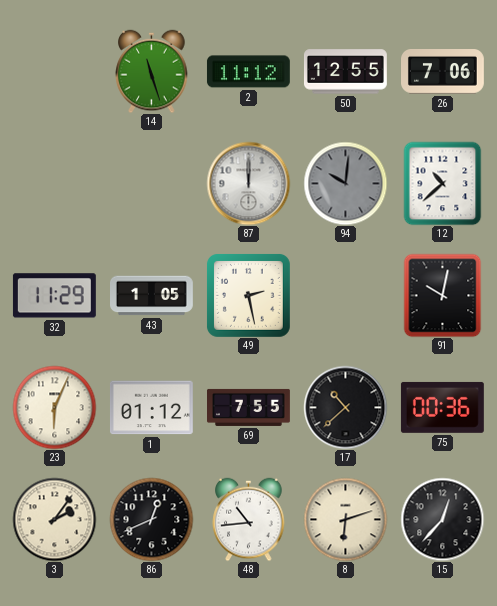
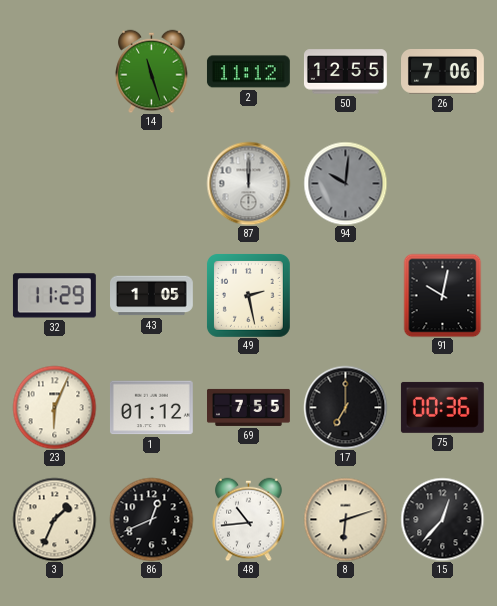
12: 10:38 -> none (443, 183)
17: 10:38 -> 7:00 (345, 407)
3: 2:06 -> 1:34 (54, 519)
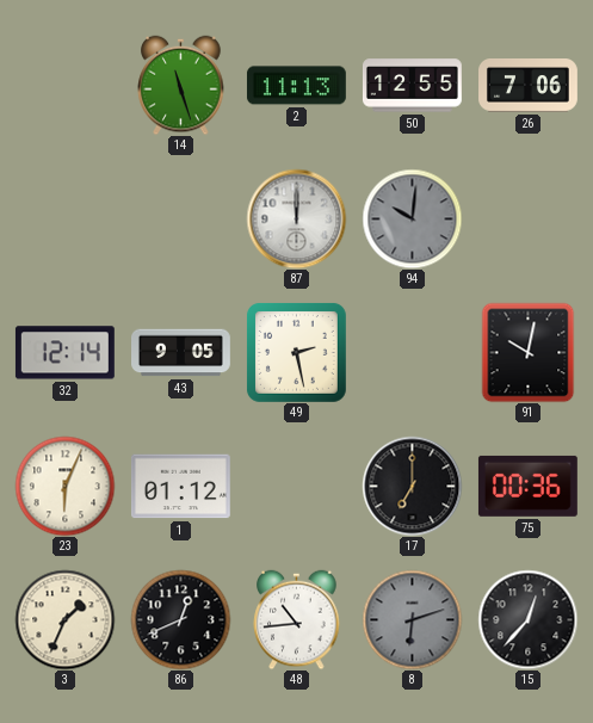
2: 11:12 -> 11:13 (296, 86)
32: 11:29 -> 12:14 (64, 353)
43: 1:05 -> 9:05 (181, 353)
69: 7:55 -> none (249, 407)
8 dial: cream -> grey (412, 619)
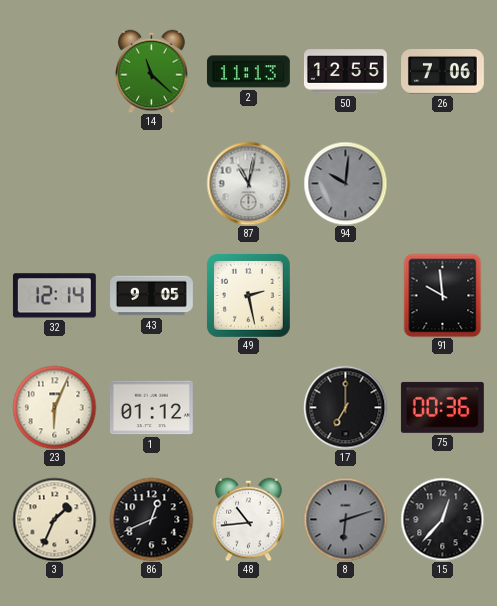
14: 11:27 -> 11:22 (152, 71)
87: 12:00 -> 11:02 (248, 183)
91: 10:02 -> 9:59 (443, 295)
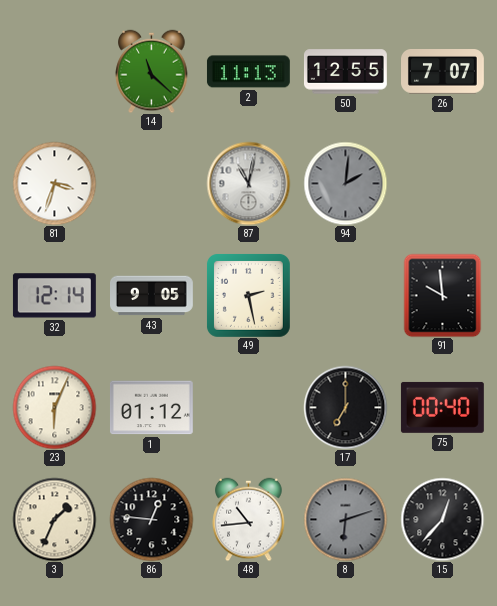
26: 7:06 -> 7:07 (443, 72)
81: none -> 3:33 (54, 183)
94: 10:01 -> 2:01 (345, 183)
75: 00:36 -> 00:40 (442, 407)
86: 12:41 -> 12:46 (151, 519)
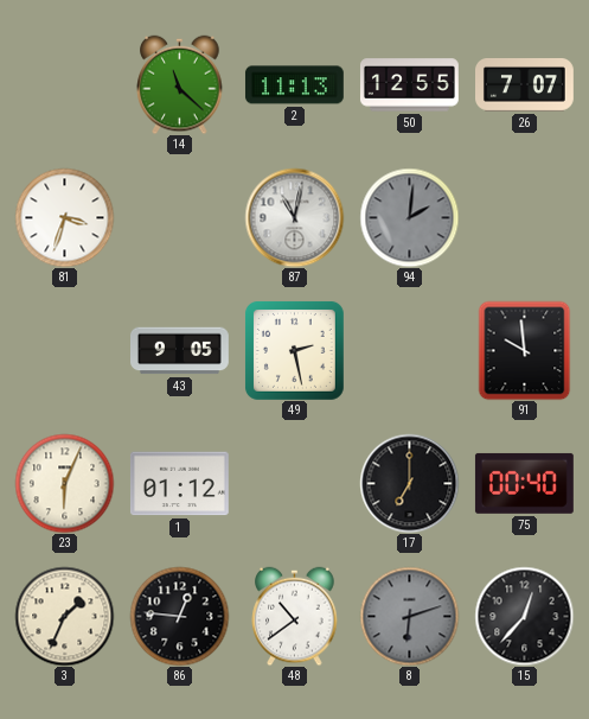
32: 12:14 -> none (54, 296)
48: 10:44 -> 10:39 (295, 616)
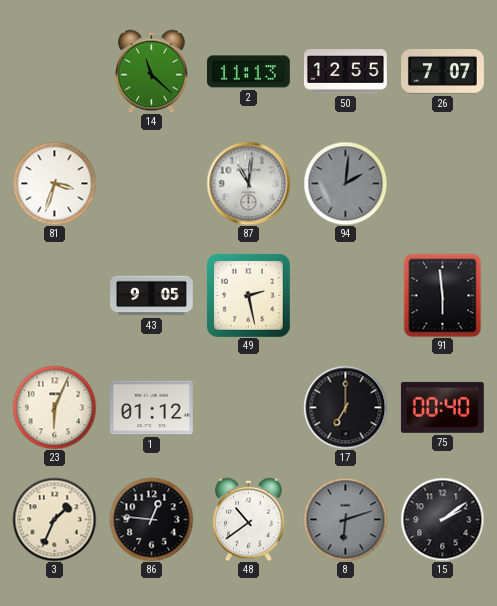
87: 11:02 -> 11:01 (248, 183)
91: 9:59 -> 5:59 (443, 295)
15: 12:37 -> 2:09 (442, 519)
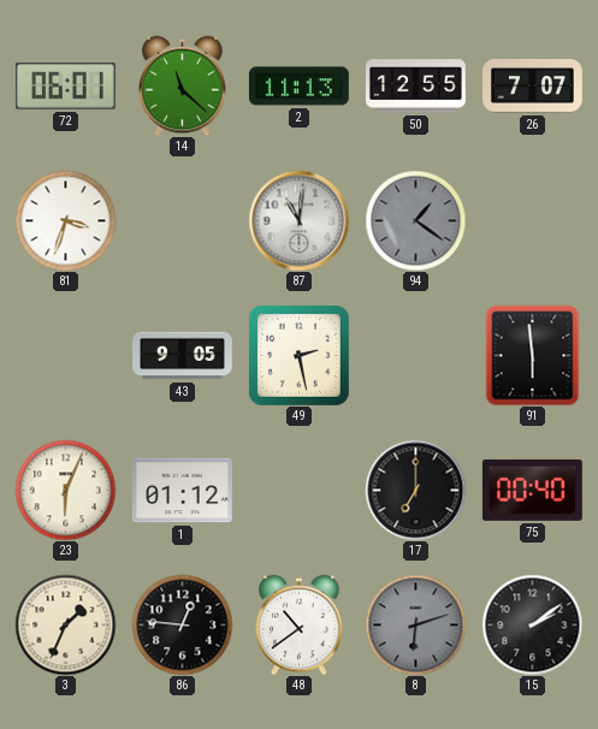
72: none -> 06:01 (65, 87)
94: 2:01 -> 1:21 (415, 220)
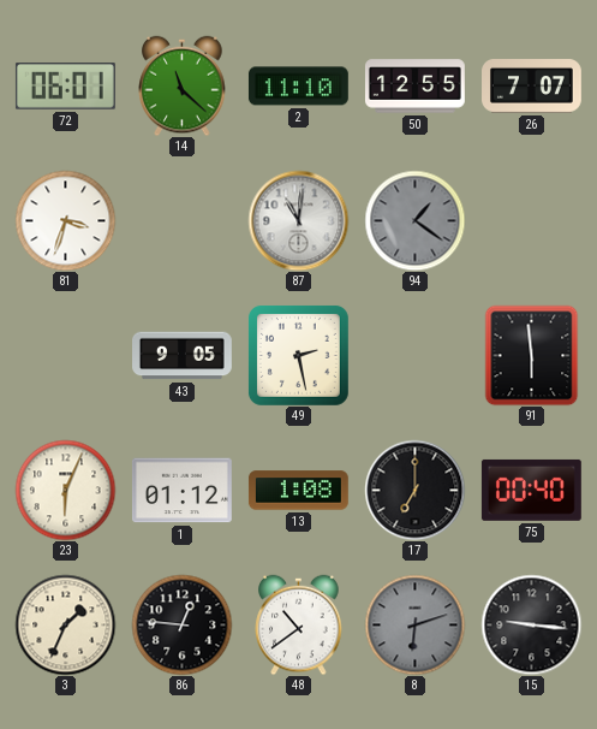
2: 11:13 -> 11:10 (298, 87)
13: none -> 1:08 (298, 491)
15: 2:09 -> 9:16 (531, 624)
